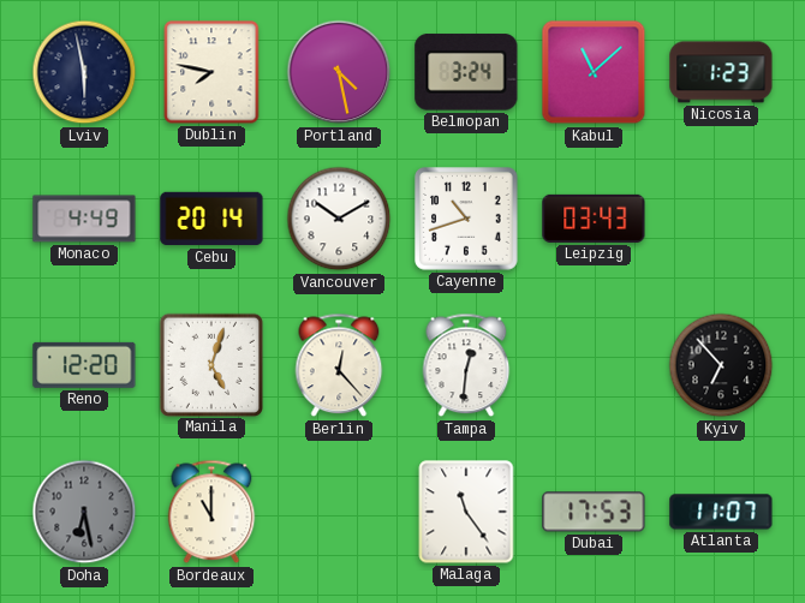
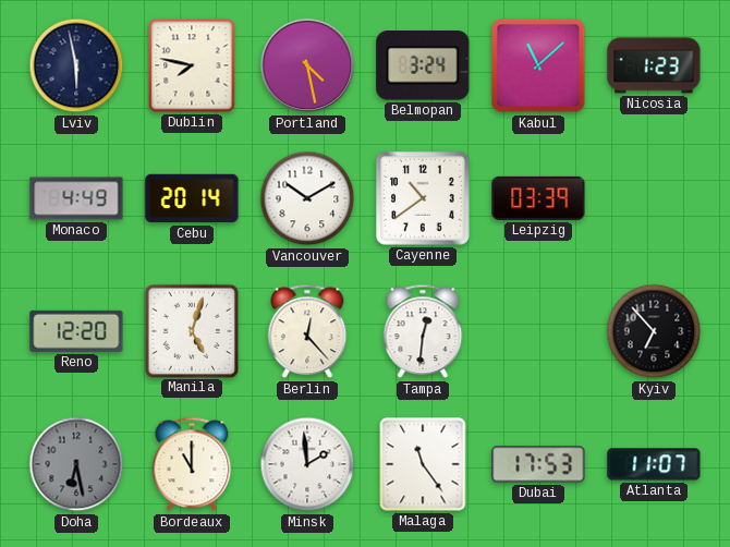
Cayenne: 10:42 -> 10:39 (423, 198)
Leipzig: 03:43 -> 03:39 (538, 198)
Minsk: none -> 1:59 (307, 464)
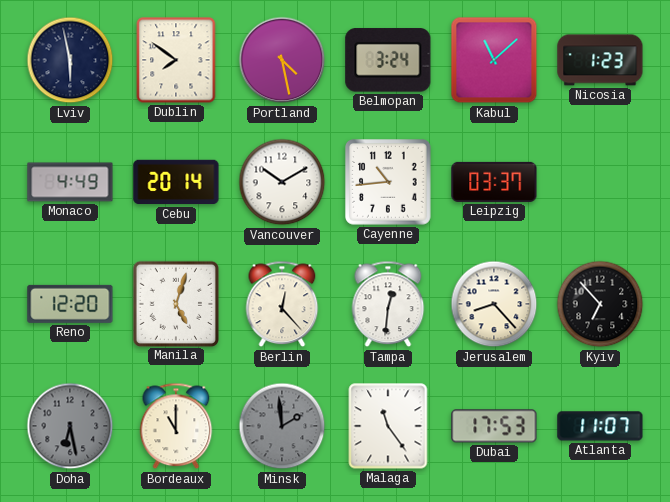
Dublin: 7:47 -> 7:51 (176, 60)
Cayenne: 10:39 -> 10:44 (388, 182)
Leipzig: 03:39 -> 03:37 (494, 182)
Jerusalem: none -> 8:23 (494, 304)
Minsk dial: white -> grey (282, 426)
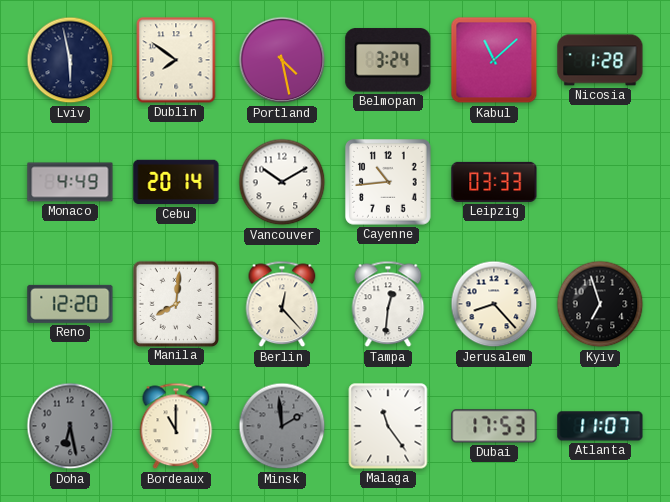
Nicosia: 1:23 -> 1:28 (600, 60)
Leipzig: 03:37 -> 03:33 (494, 182)
Manila: 5:03 -> 8:01 (175, 303)
Kyiv: 6:53 -> 6:57 (600, 304)
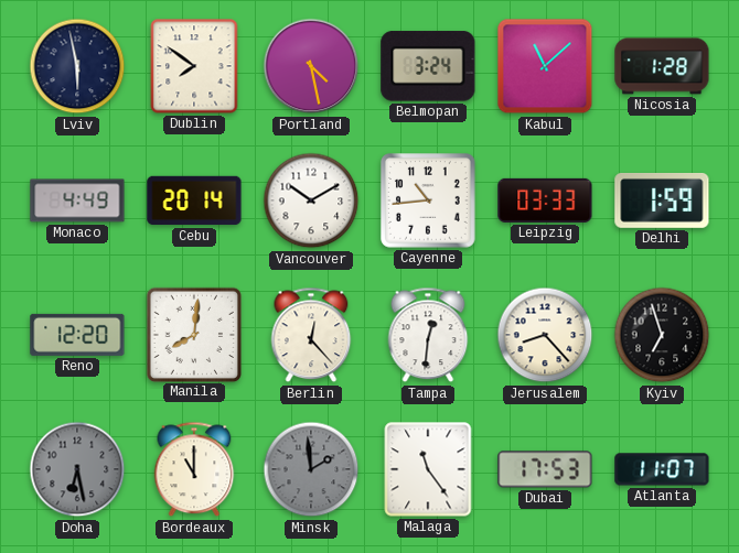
Delhi: none -> 1:59 (662, 200)
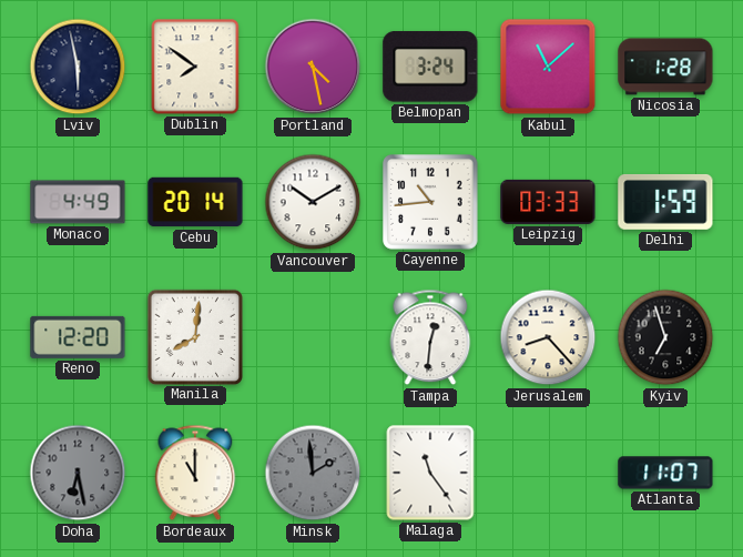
Berlin: 12:23 -> none (311, 335)
Dubai: 17:53 -> none (545, 469)
